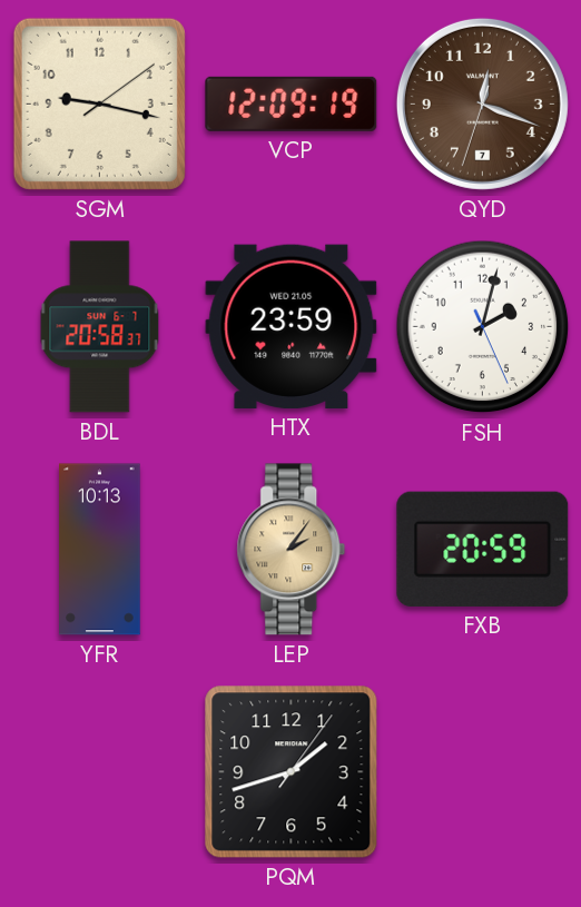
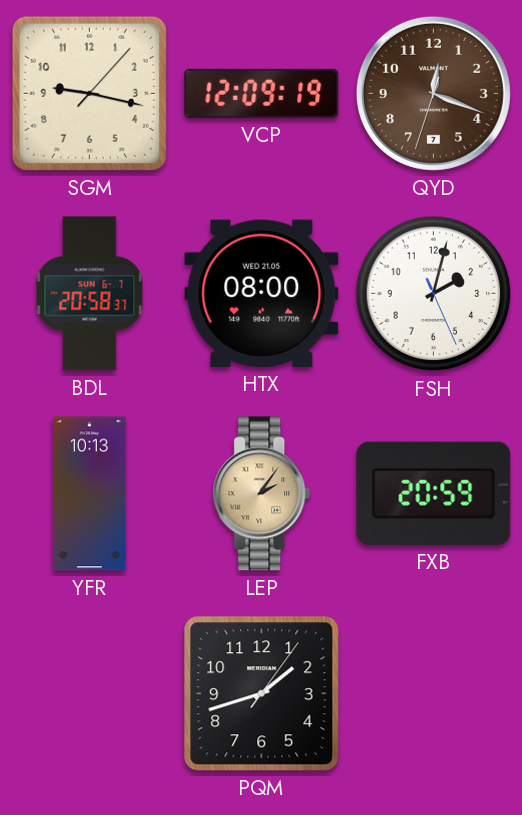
SGM: 9:17:09 -> 9:17:07 (89, 93)
HTX: 23:59 -> 08:00 (262, 293)
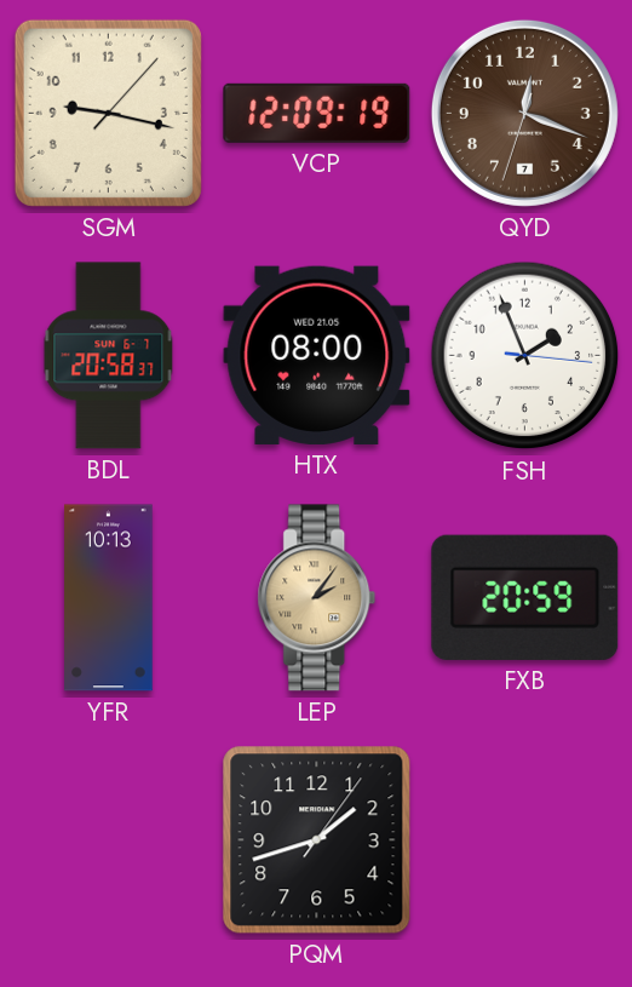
FSH: 2:02 -> 1:56 (525, 356)
